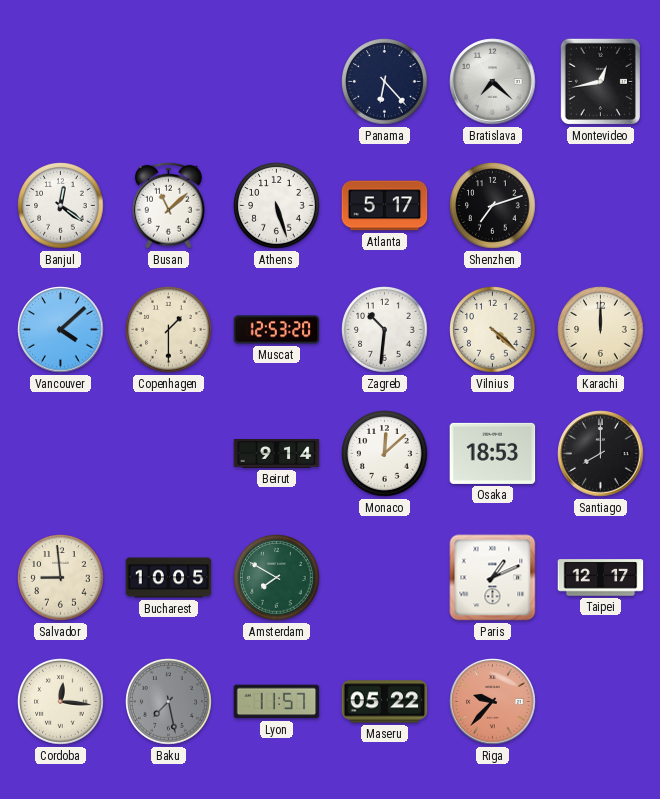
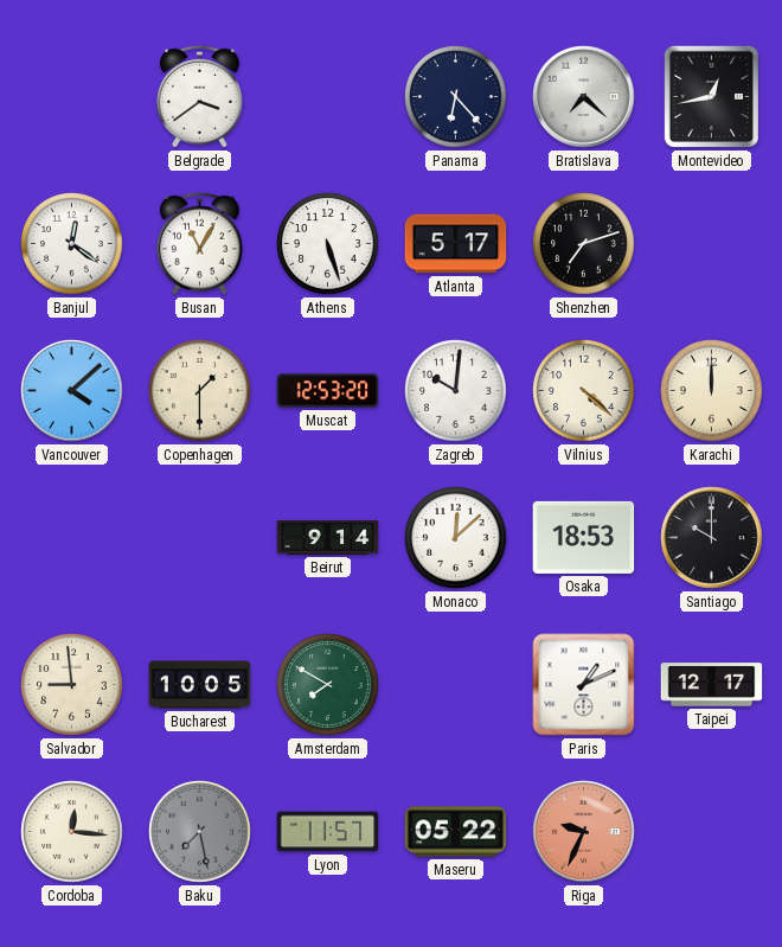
Belgrade: none -> 3:39 (199, 96)
Busan: 11:08 -> 11:05 (199, 243)
Zagreb: 10:31 -> 10:01 (456, 391)
Santiago: 8:00 -> 10:00 (712, 538)
Riga: 9:37 -> 9:34 (584, 832)
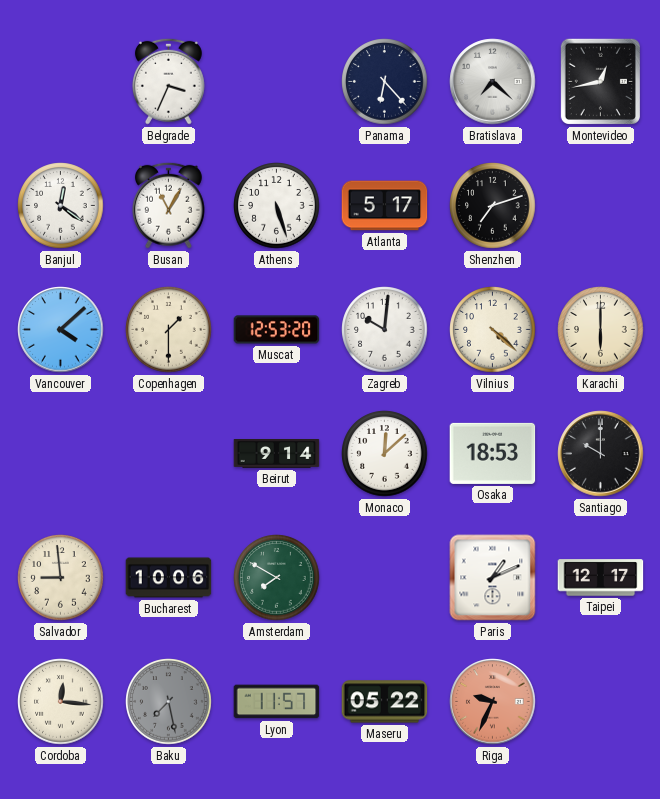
Belgrade: 3:39 -> 3:34 (168, 81)
Karachi: 12:00 -> 6:00 (601, 330)
Bucharest: 10:05 -> 10:06 (169, 578)
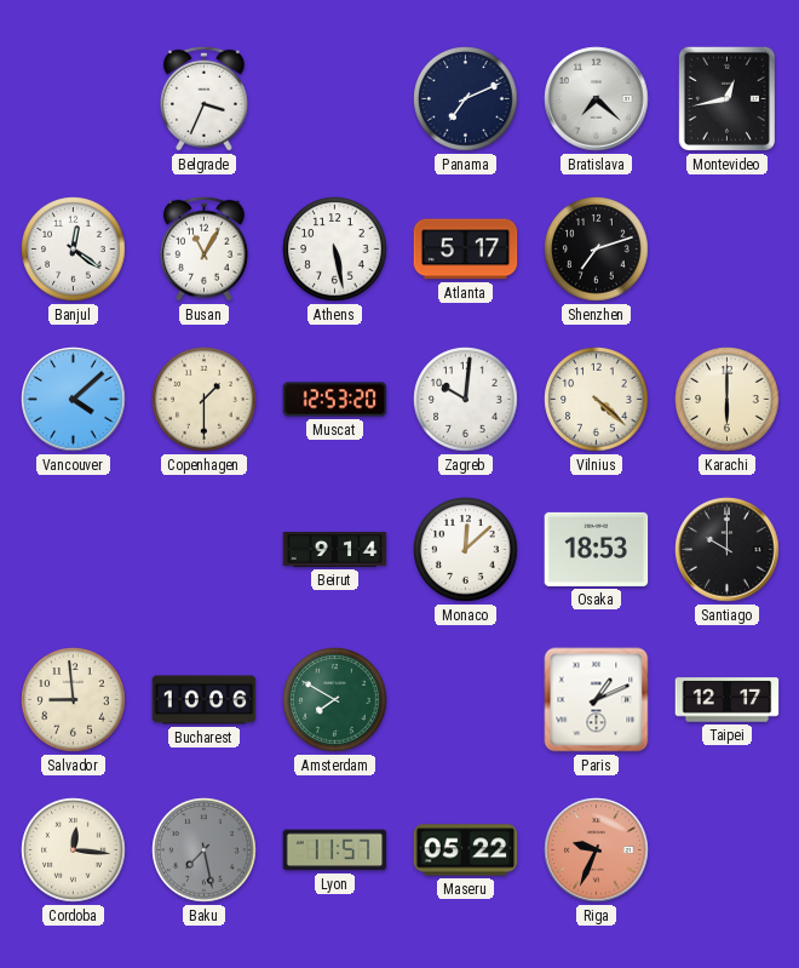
Panama: 6:23 -> 7:11 (466, 99)
Athens: 5:27 -> 5:28 (335, 250)
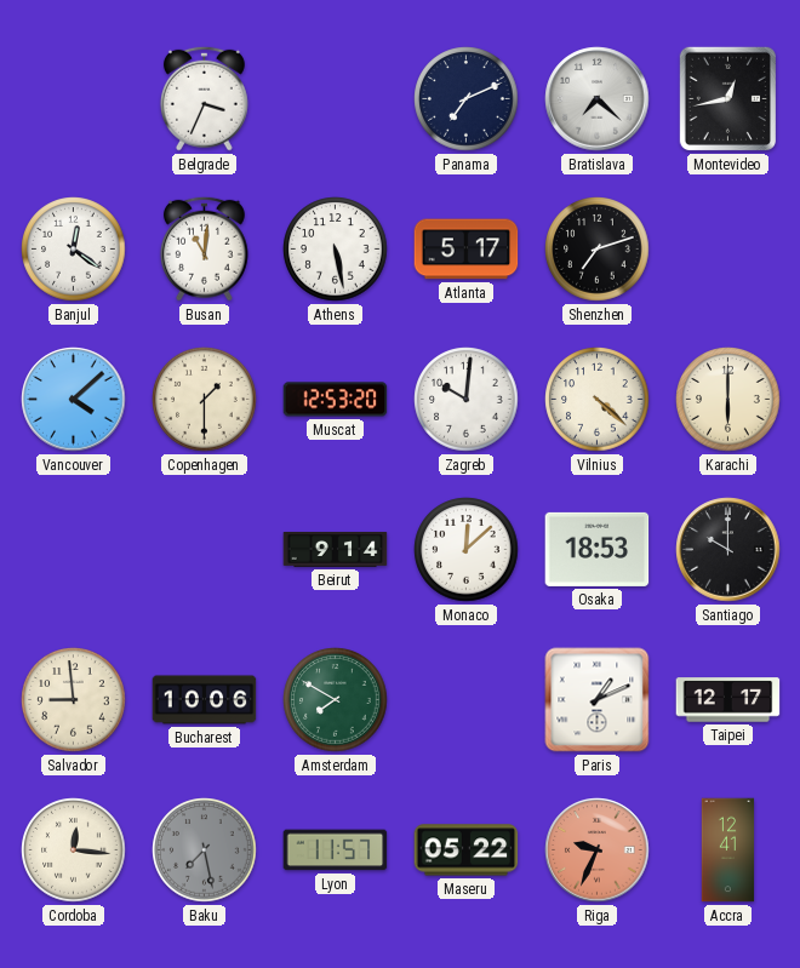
Busan: 11:05 -> 11:01 (204, 248)
Accra: none -> 12:41 (728, 850)
